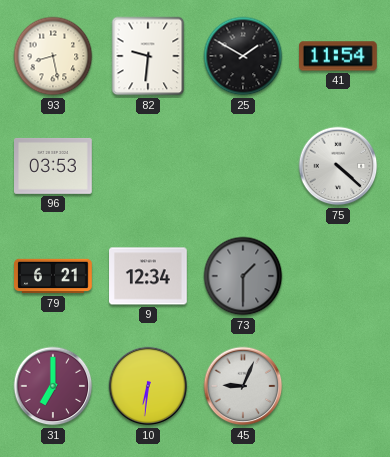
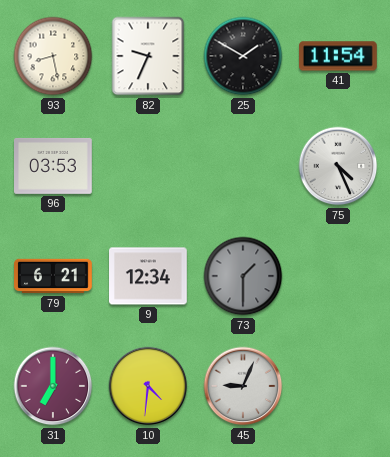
82: 9:31 -> 9:34 (148, 56)
75: 4:22 -> 4:26 (338, 166)
10: 6:31 -> 4:31 (148, 386)
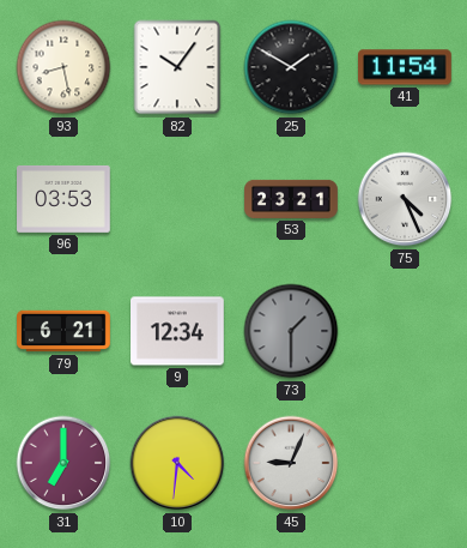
82: 9:34 -> 10:06 (177, 67)
53: none -> 23:21 (291, 199)
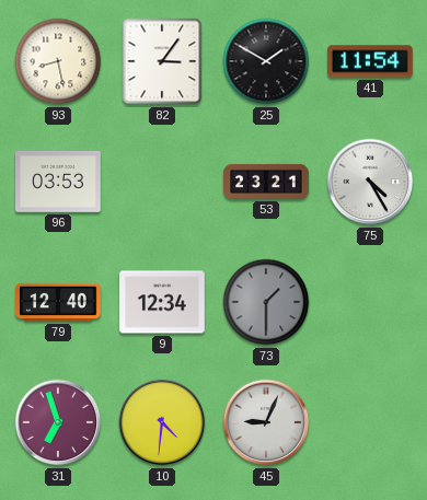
82: 10:06 -> 3:06 (162, 61)
75: 4:26 -> 4:25 (370, 182)
79: 6:21 -> 12:40 (58, 302)
31: 7:00 -> 6:57 (58, 422)
